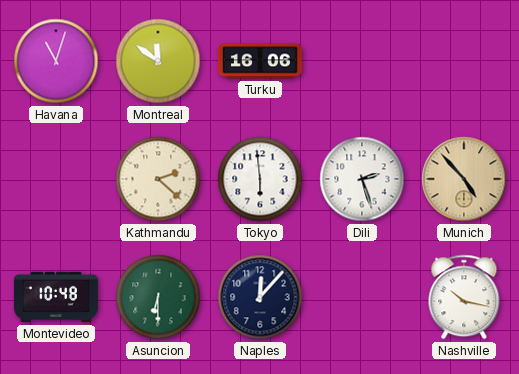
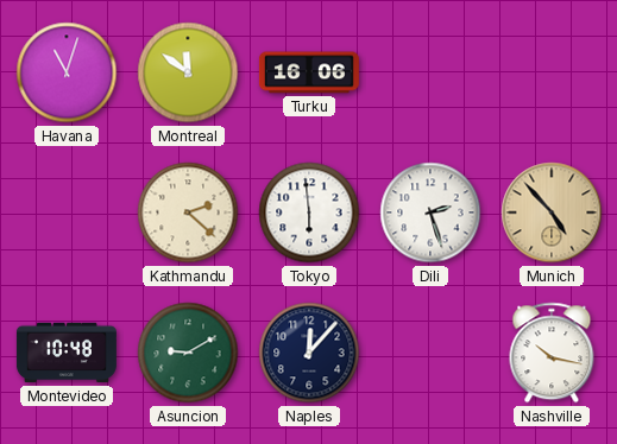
Asuncion: 6:30 -> 9:10 (188, 353)
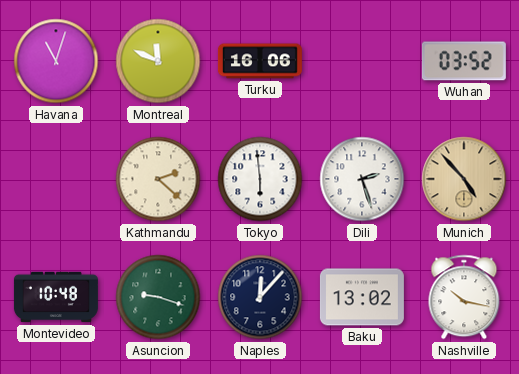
Montreal: 11:51 -> 11:49 (158, 61)
Wuhan: none -> 03:52 (464, 61)
Asuncion: 9:10 -> 9:18 (158, 297)
Baku: none -> 13:02 (362, 297)
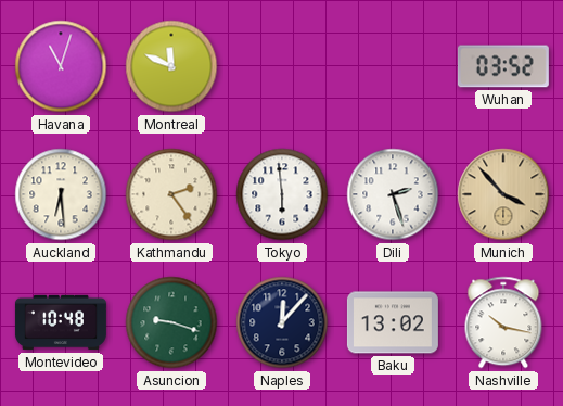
Turku: 16:06 -> none (260, 61)
Auckland: none -> 6:29 (61, 194)
Kathmandu: 2:22 -> 2:24 (171, 194)
Munich: 4:53 -> 3:53 (503, 194)
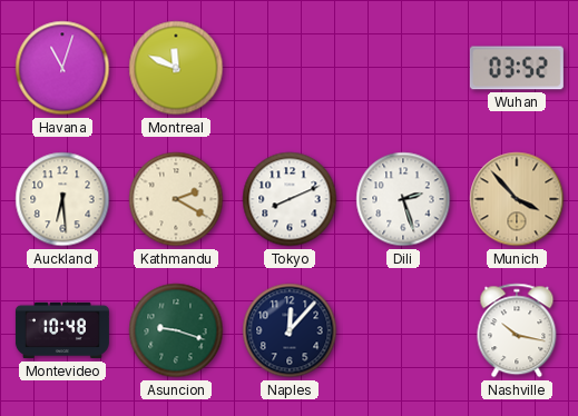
Kathmandu: 2:24 -> 2:20 (176, 199)
Tokyo: 5:59 -> 8:11 (290, 199)
Baku: 13:02 -> none (393, 322)
